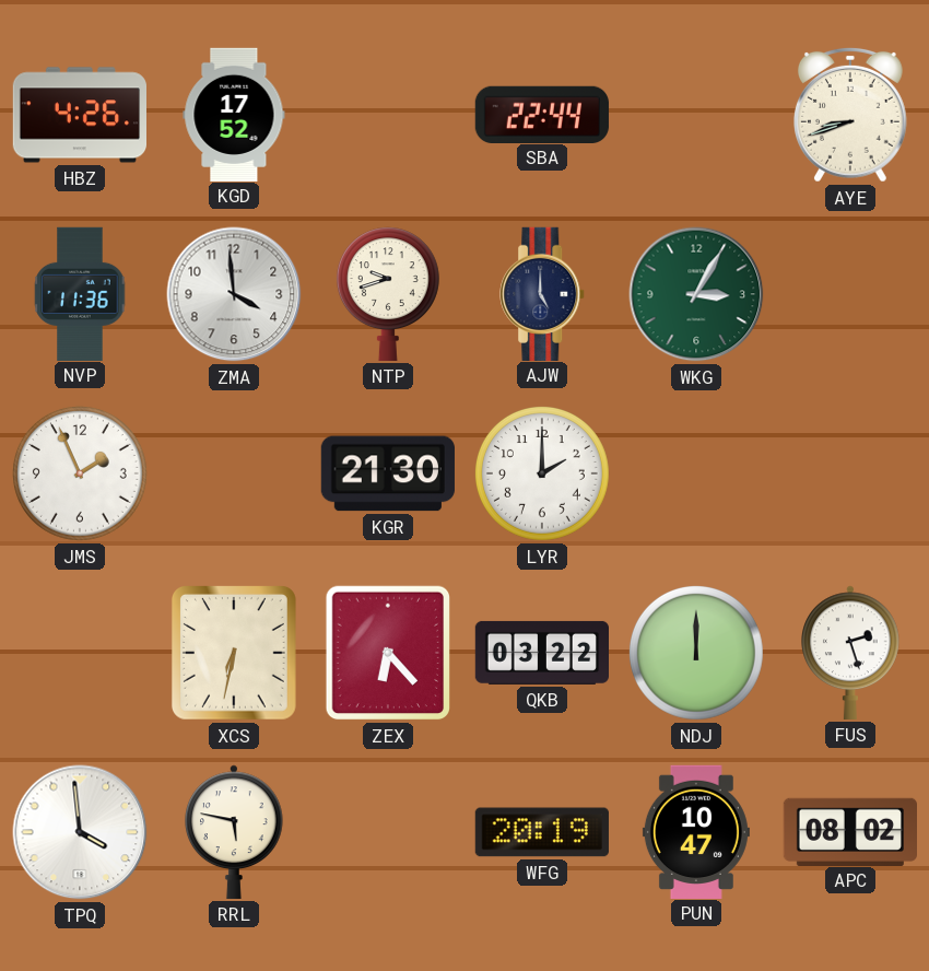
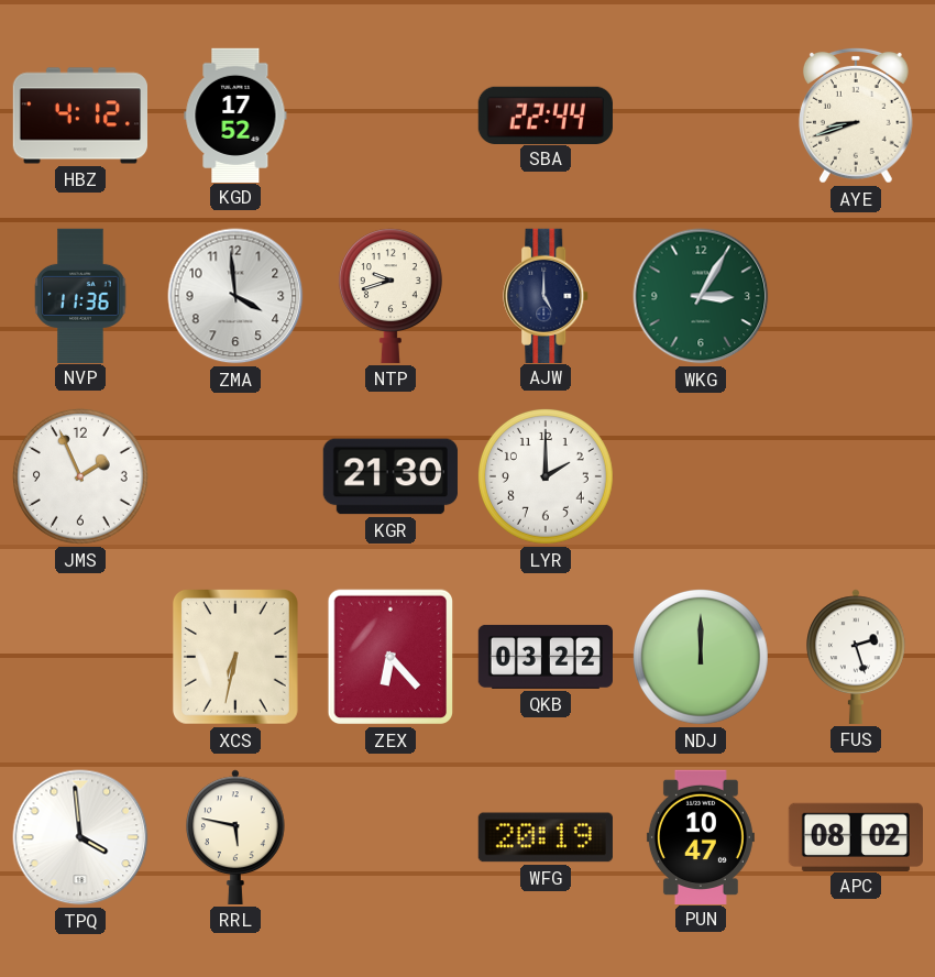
HBZ: 4:26 -> 4:12 (79, 116)
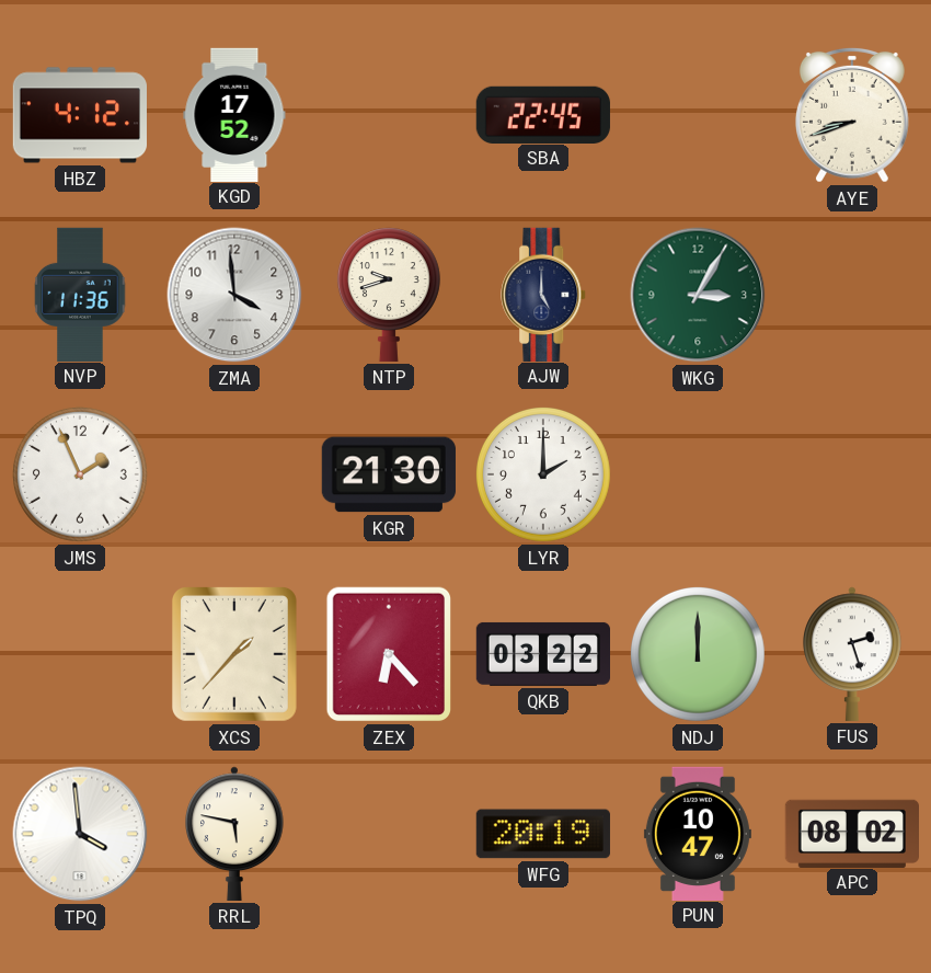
SBA: 22:44 -> 22:45 (543, 114)
XCS: 6:32 -> 1:37 (234, 654)
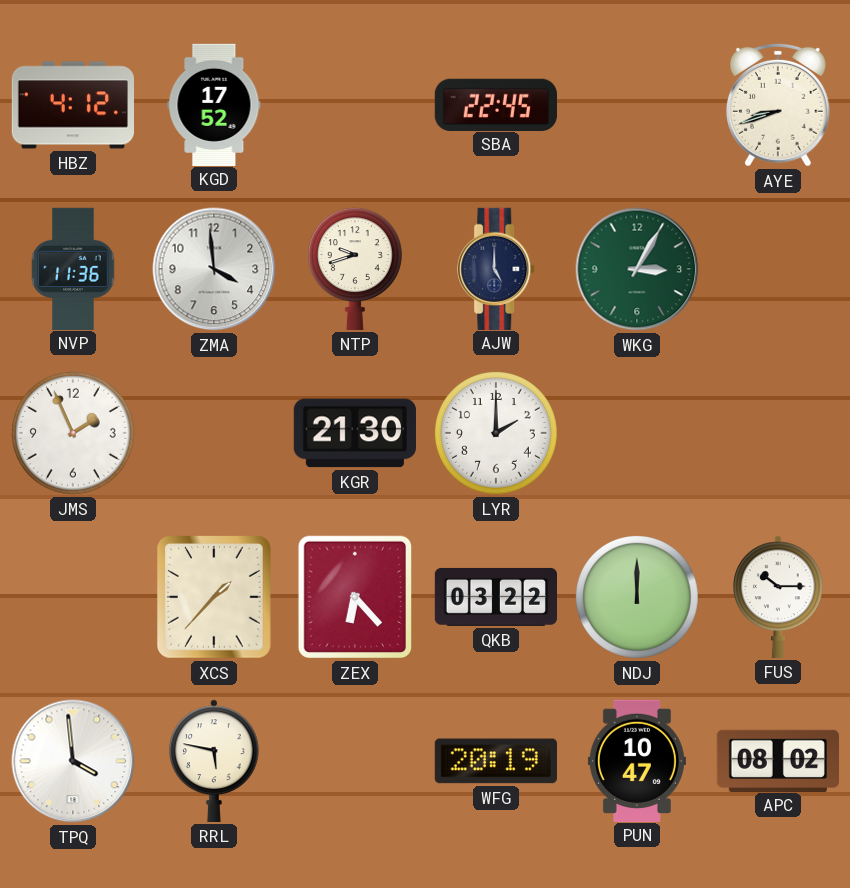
FUS: 2:27 -> 10:15 (779, 597)
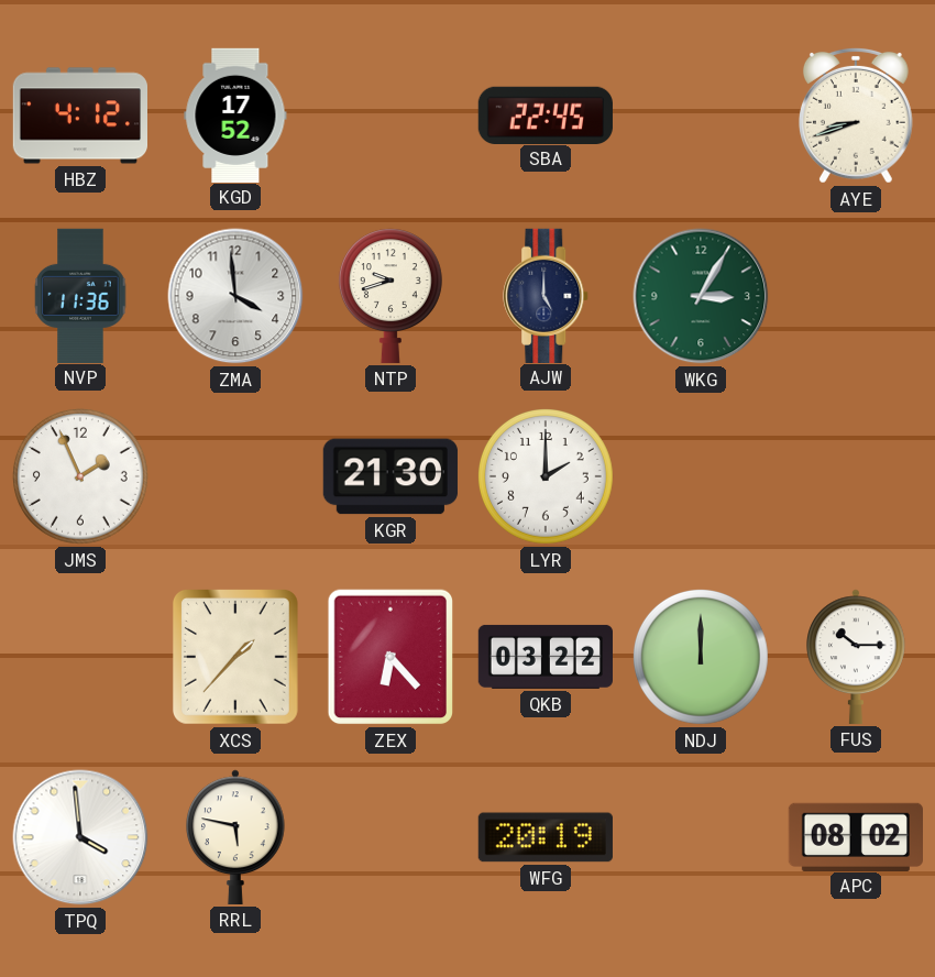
PUN: 10:47 -> none (637, 760)
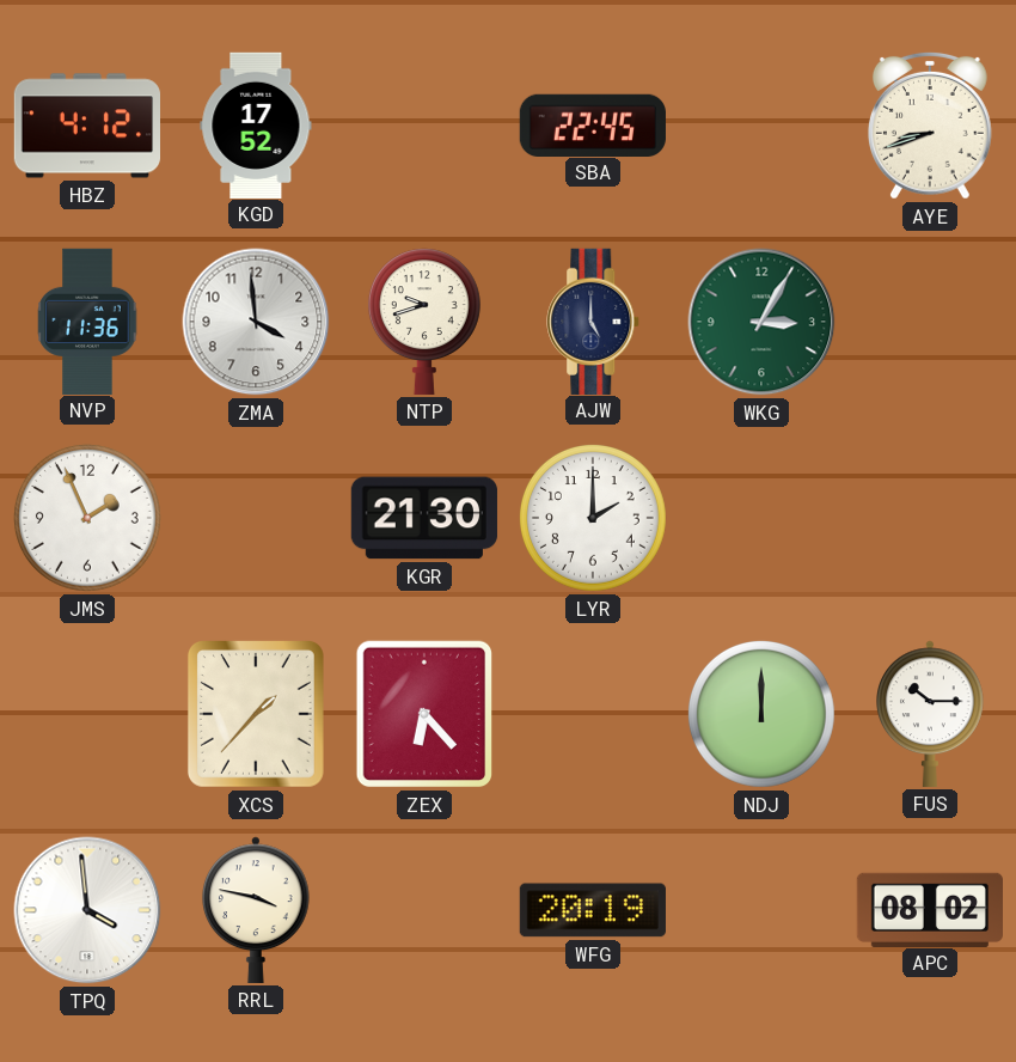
QKB: 03:22 -> none (544, 657)
RRL: 5:47 -> 3:47 (257, 910)
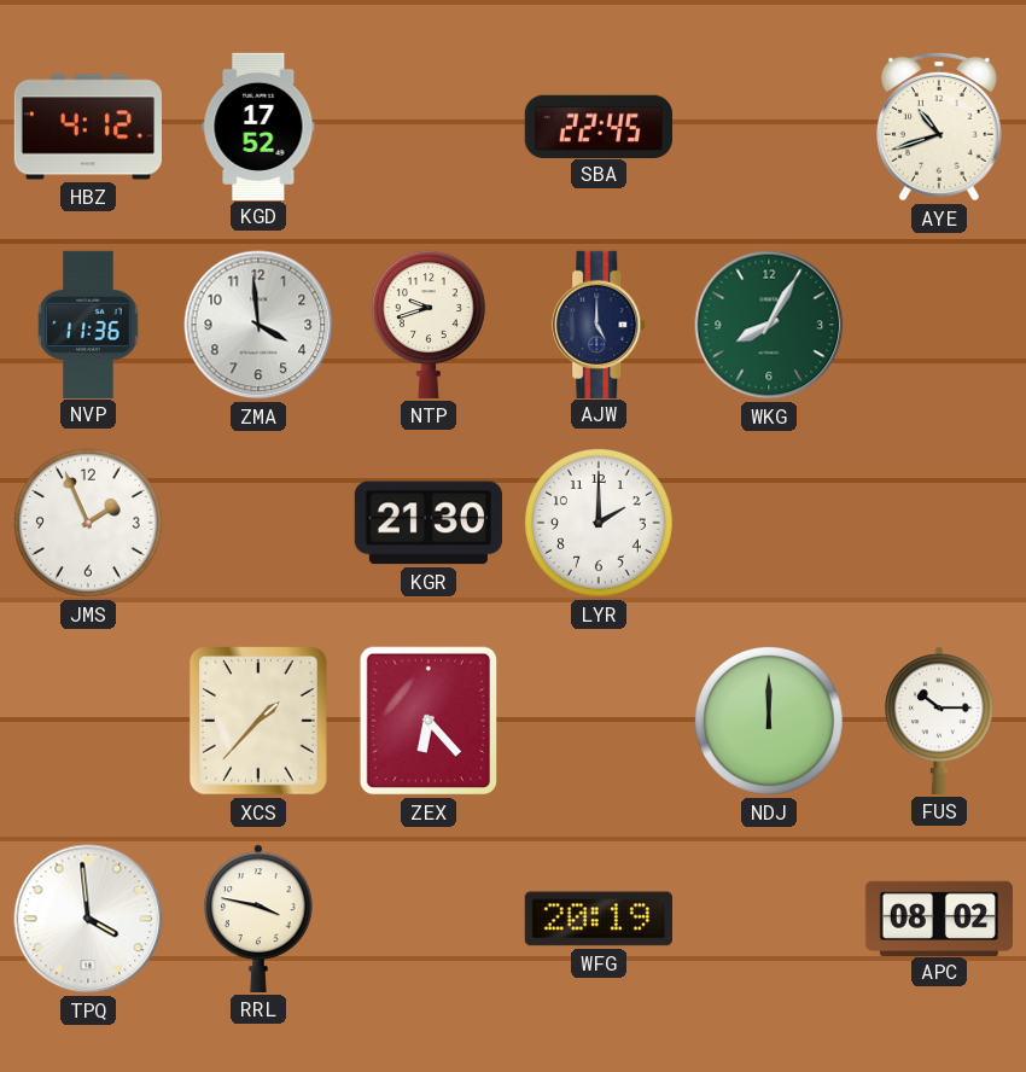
AYE: 8:42 -> 10:42 (939, 127)
WKG: 3:05 -> 8:05 (769, 325)
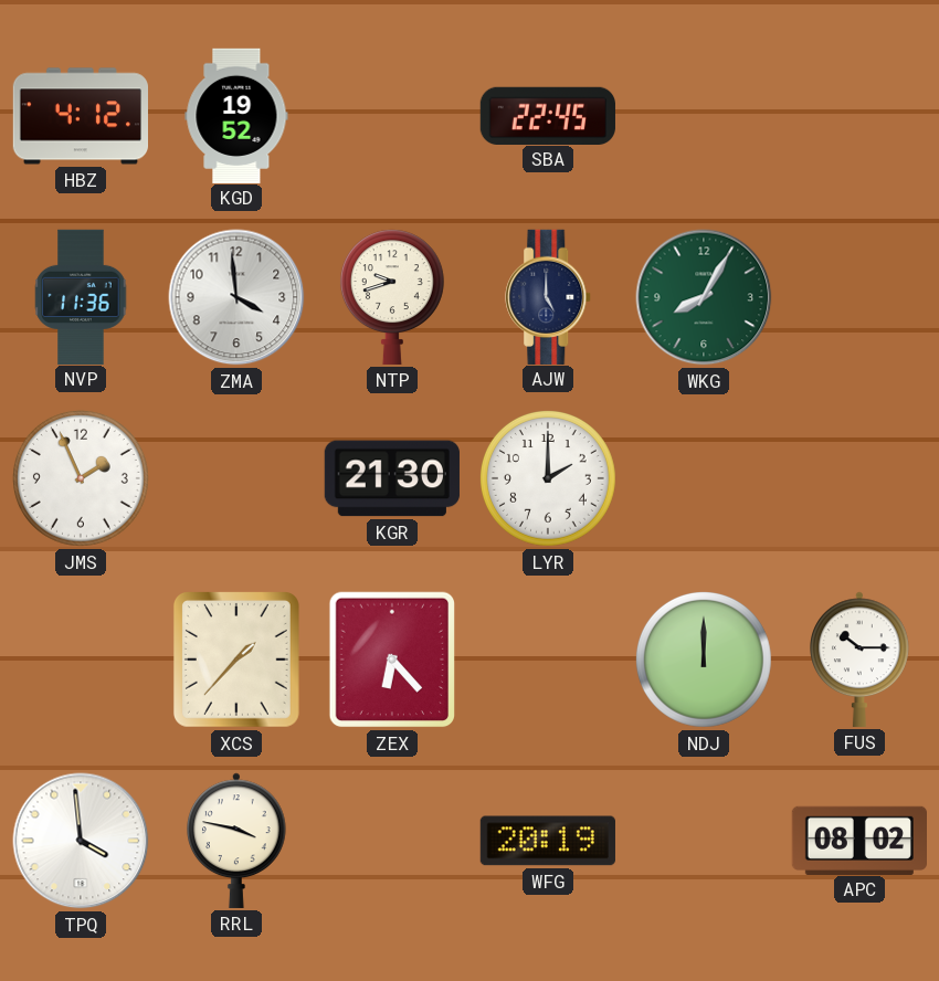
KGD: 17:52 -> 19:52 (236, 115)
AYE: 10:42 -> none (939, 127)
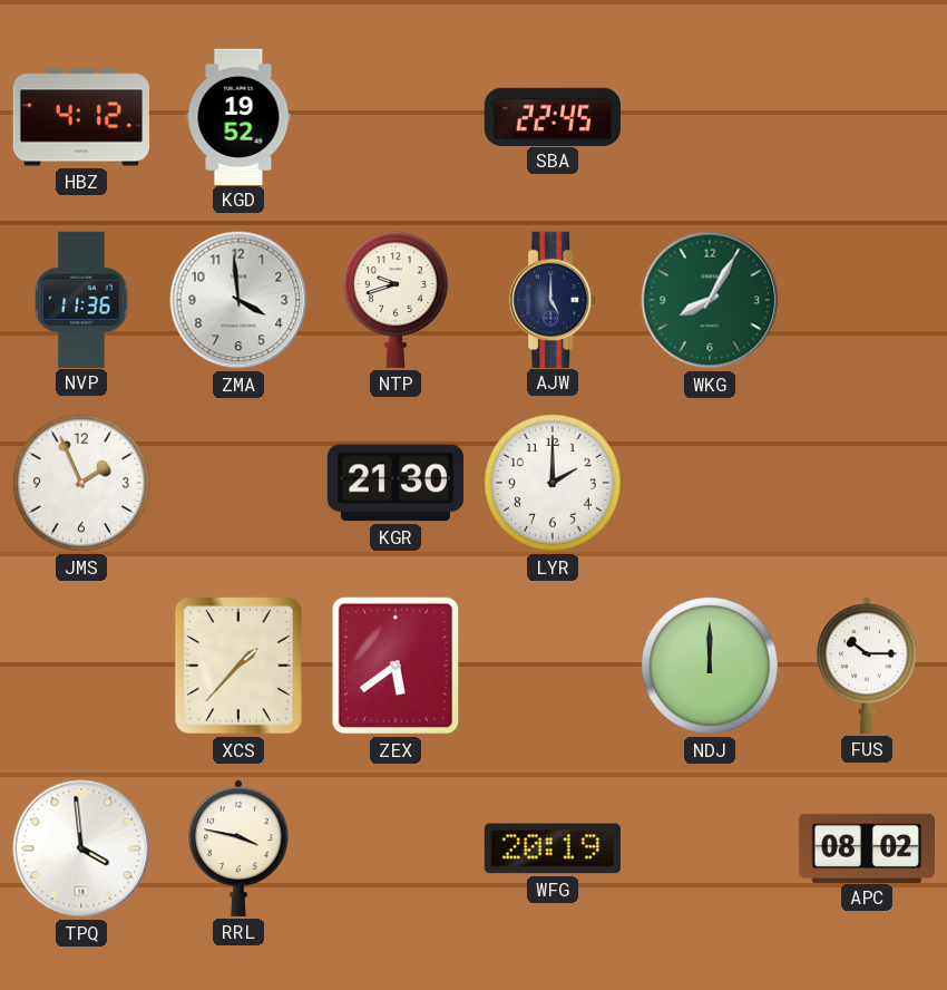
ZEX: 6:23 -> 5:39 (394, 666)
